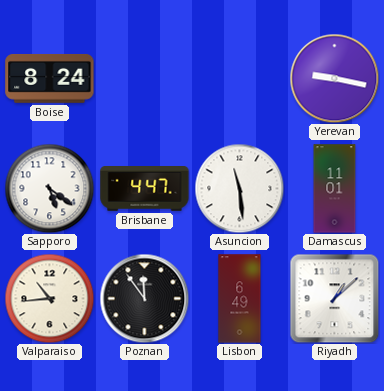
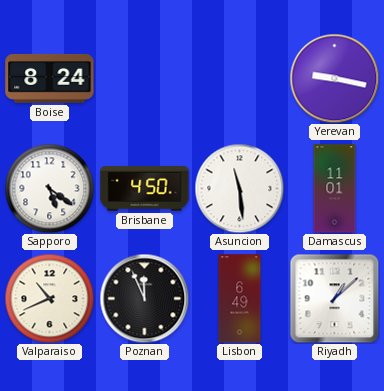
Brisbane: 4:47 -> 4:50 (145, 189)
Valparaiso: 10:44 -> 10:41 (49, 298)
Poznan: 11:54 -> 11:56 (144, 298)
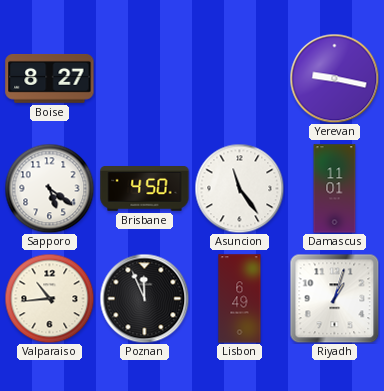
Boise: 8:24 -> 8:27 (50, 78)
Asuncion: 11:29 -> 11:24 (239, 188)
Valparaiso: 10:41 -> 10:44 (49, 298)
Riyadh: 1:08 -> 1:03 (334, 298)
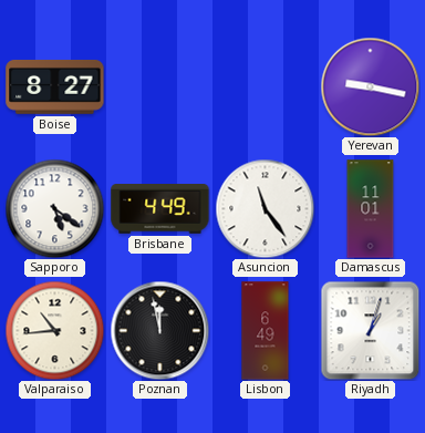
Brisbane: 4:50 -> 4:49 (160, 209)
Poznan: 11:56 -> 11:58 (159, 330)
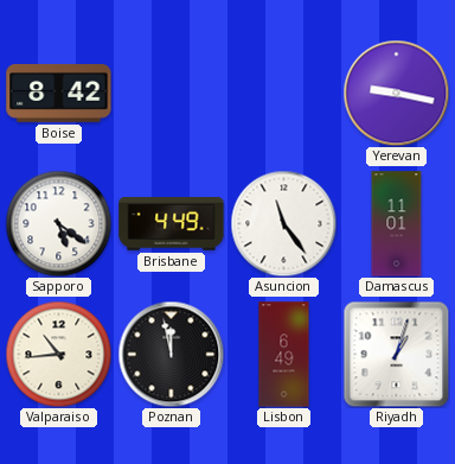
Boise: 8:27 -> 8:42 (59, 93)
